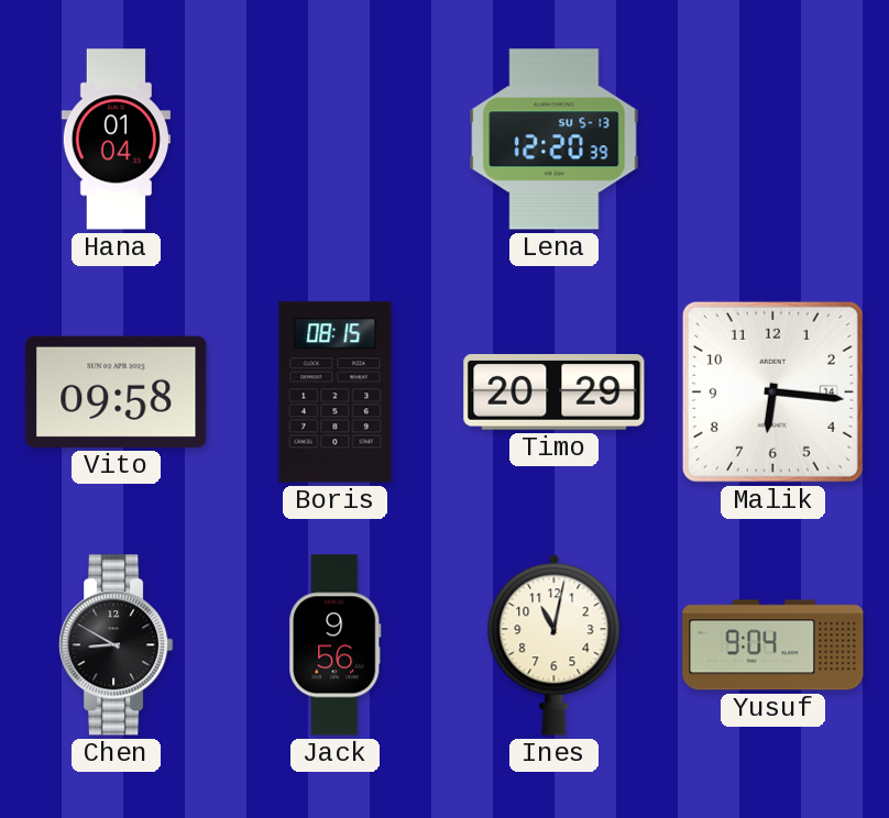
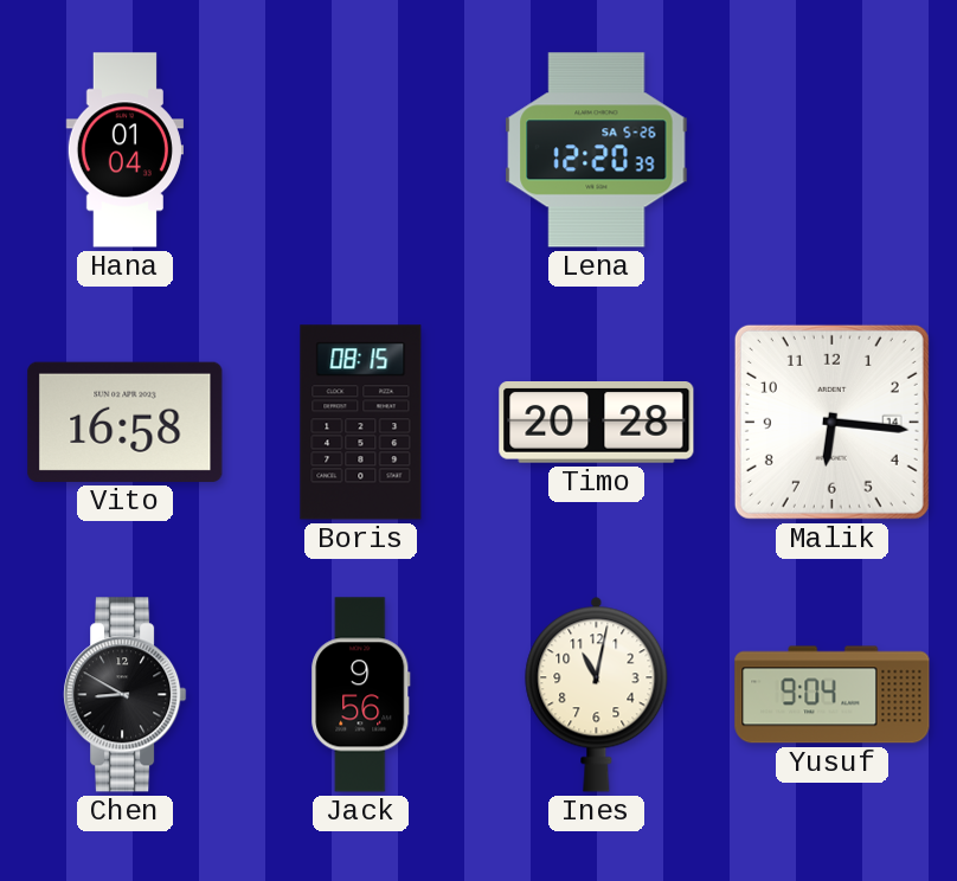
Lena date: SU 5-13 -> SA 5-26 (597, 150)
Vito: 09:58 -> 16:58 (126, 422)
Timo: 20:29 -> 20:28 (597, 423)
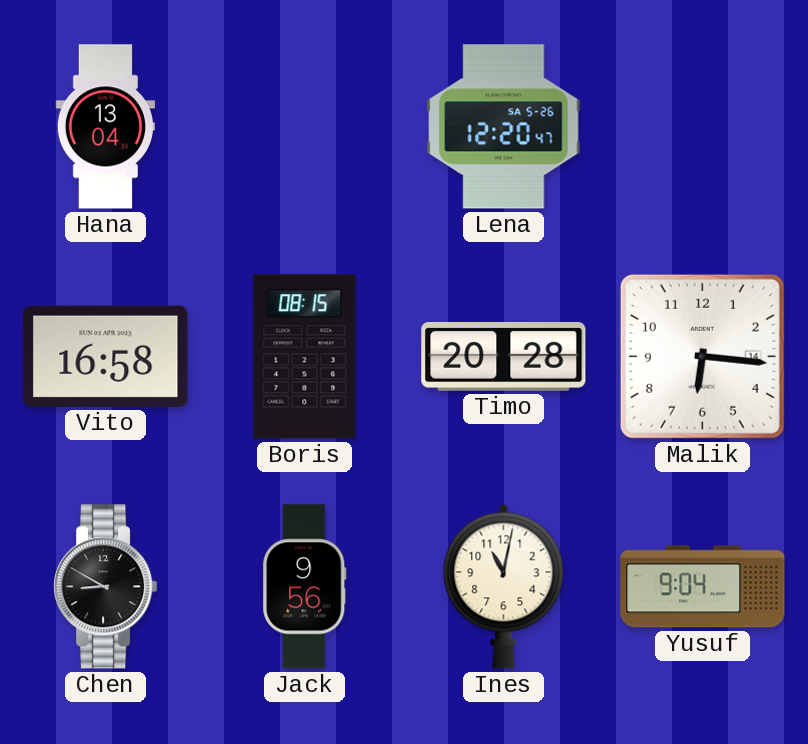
Hana: 01:04 -> 13:04 (105, 127)
Lena: 12:20:39 -> 12:20:47 (504, 127)
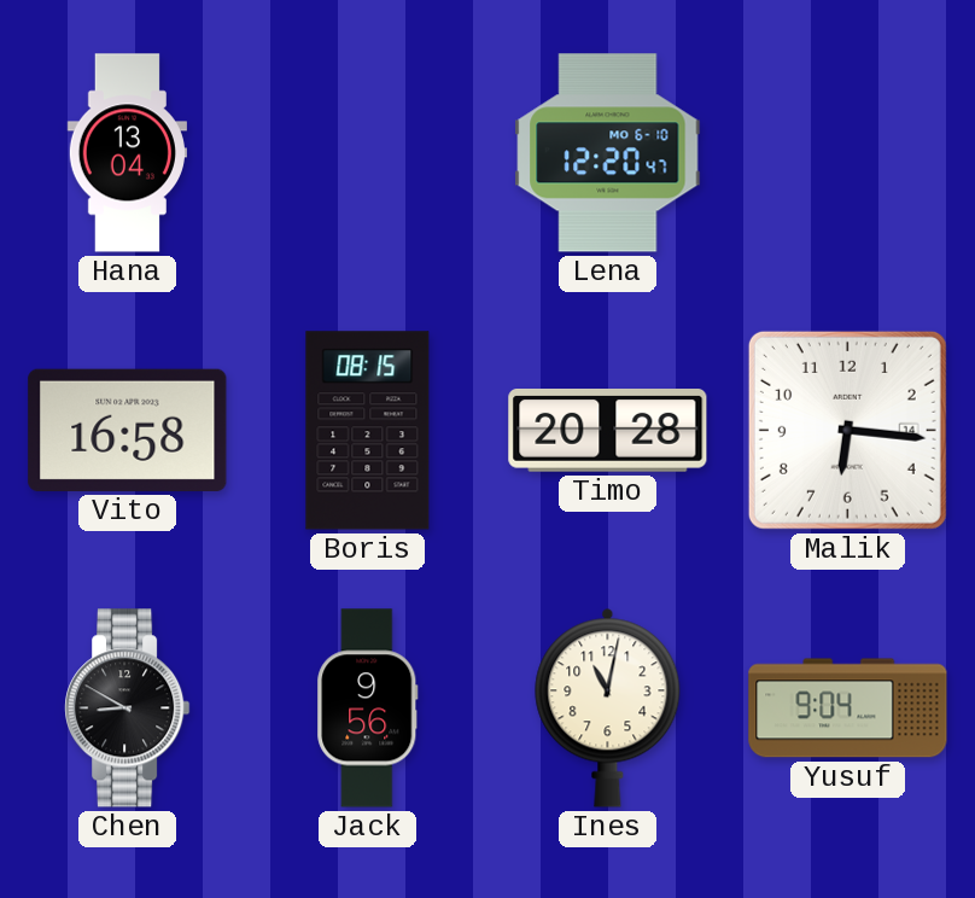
Lena date: SA 5-26 -> MO 6-10 (608, 153)
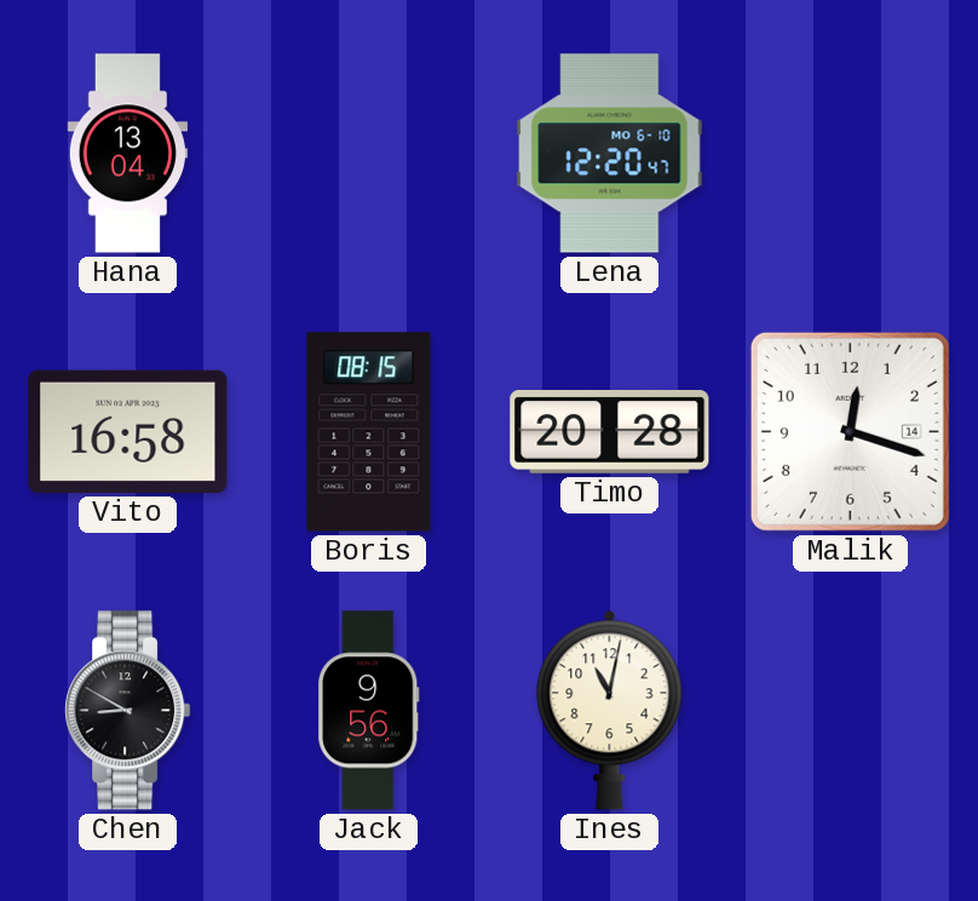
Malik: 6:16 -> 12:18 (850, 431)
Yusuf: 9:04 -> none (848, 709)
